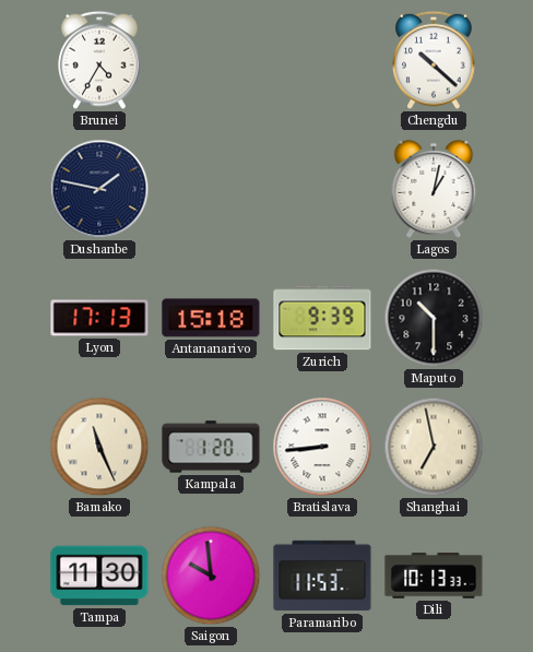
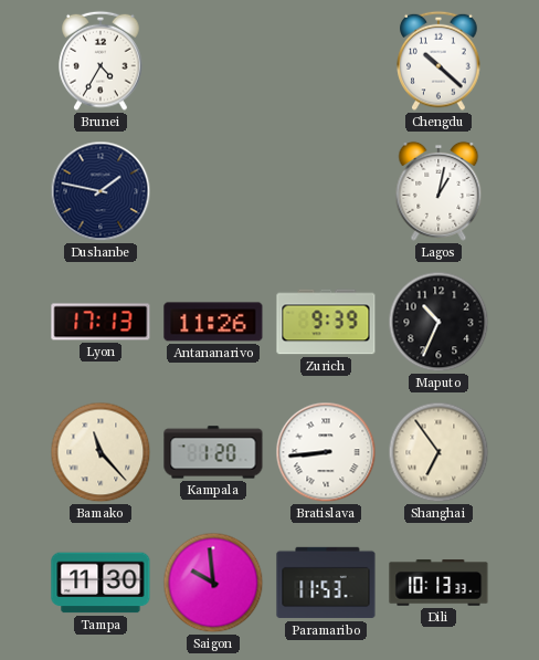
Antananarivo: 15:18 -> 11:26 (213, 322)
Maputo: 10:30 -> 10:34 (438, 322)
Bamako: 11:26 -> 11:23 (101, 452)
Shanghai: 6:58 -> 6:54 (438, 452)
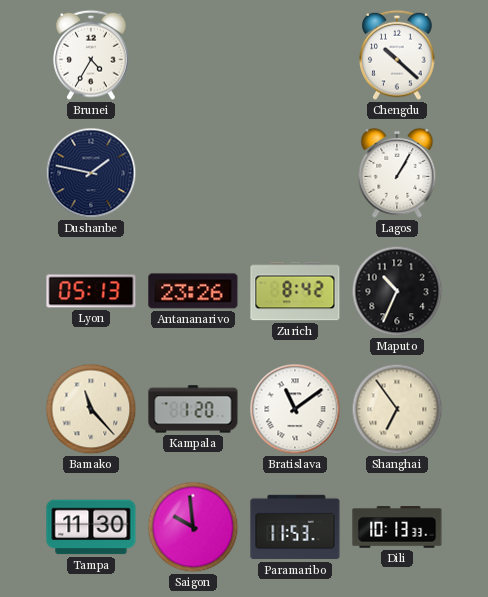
Lagos: 1:02 -> 1:05 (397, 173)
Lyon: 17:13 -> 05:13 (91, 291)
Antananarivo: 11:26 -> 23:26 (193, 291)
Zurich: 9:39 -> 8:42 (295, 291)
Bratislava: 8:44 -> 11:09 (295, 409)
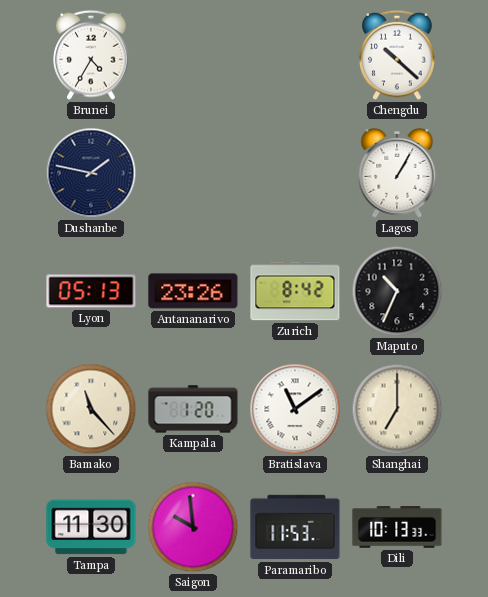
Shanghai: 6:54 -> 7:00 (397, 409)
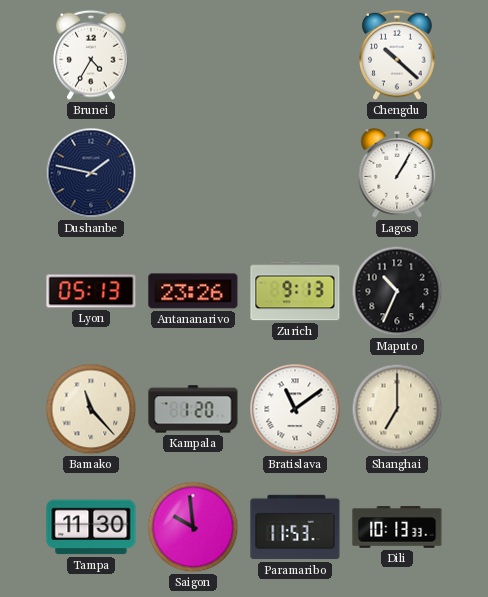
Zurich: 8:42 -> 9:13 (295, 291)
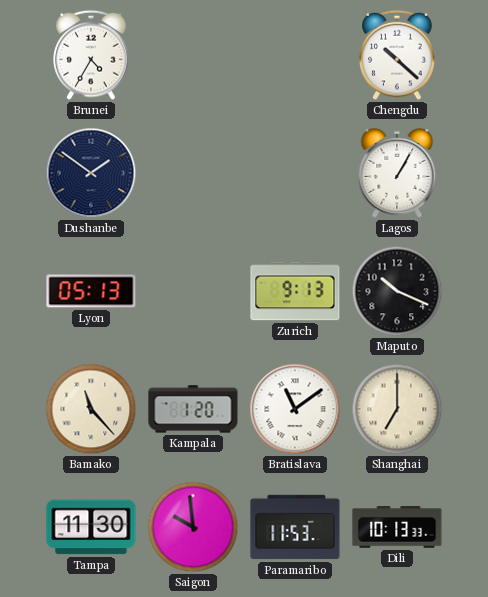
Dushanbe: 1:47 -> 1:51 (91, 173)
Antananarivo: 23:26 -> none (193, 291)
Maputo: 10:34 -> 10:19 (397, 291)
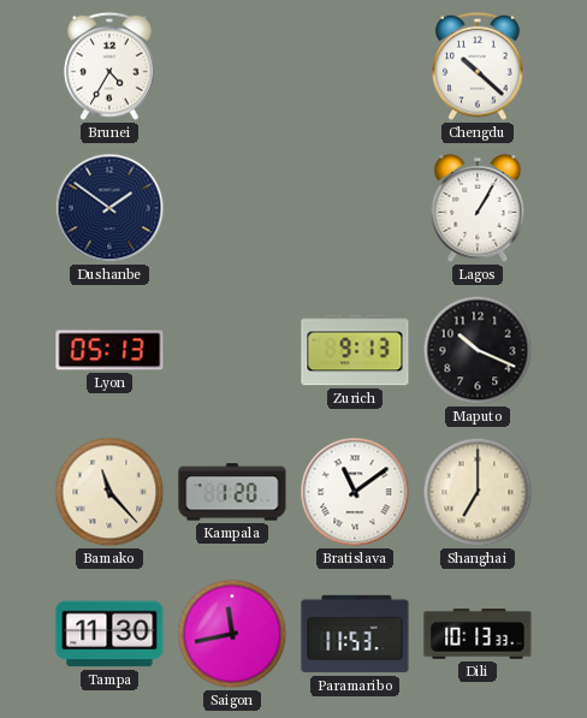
Saigon: 9:59 -> 11:43 (232, 634)
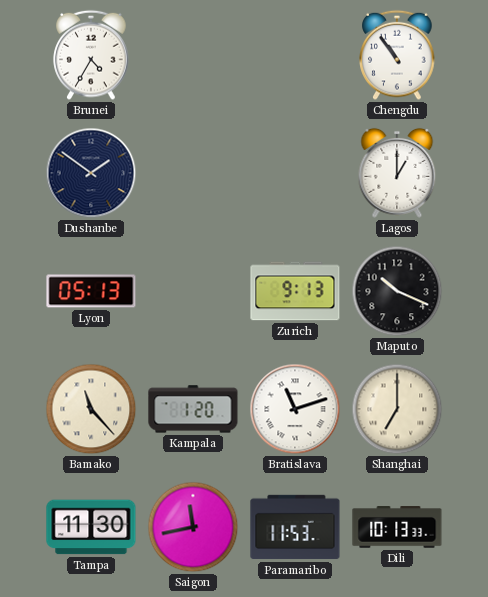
Chengdu: 10:22 -> 10:54 (397, 55)
Lagos: 1:05 -> 1:00 (397, 173)
Bratislava: 11:09 -> 11:12 (295, 409)
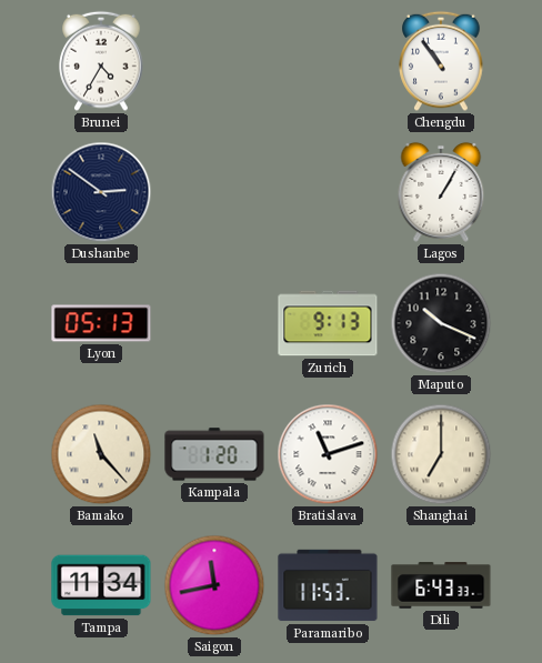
Dushanbe: 1:51 -> 2:51 (101, 192)
Lagos: 1:00 -> 1:05 (441, 192)
Tampa: 11:30 -> 11:34 (101, 585)
Dili: 10:13 -> 6:43 (441, 585)
